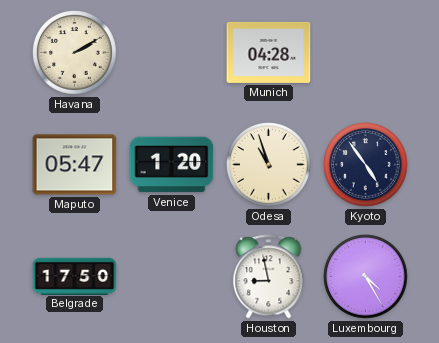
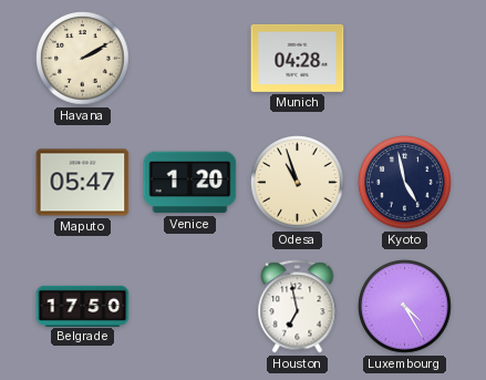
Kyoto: 4:54 -> 4:58 (405, 183)
Houston: 8:58 -> 6:58 (298, 307)
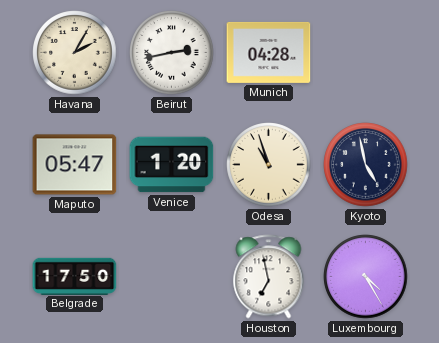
Havana: 2:10 -> 2:05 (75, 53)
Beirut: none -> 2:43 (172, 53)
